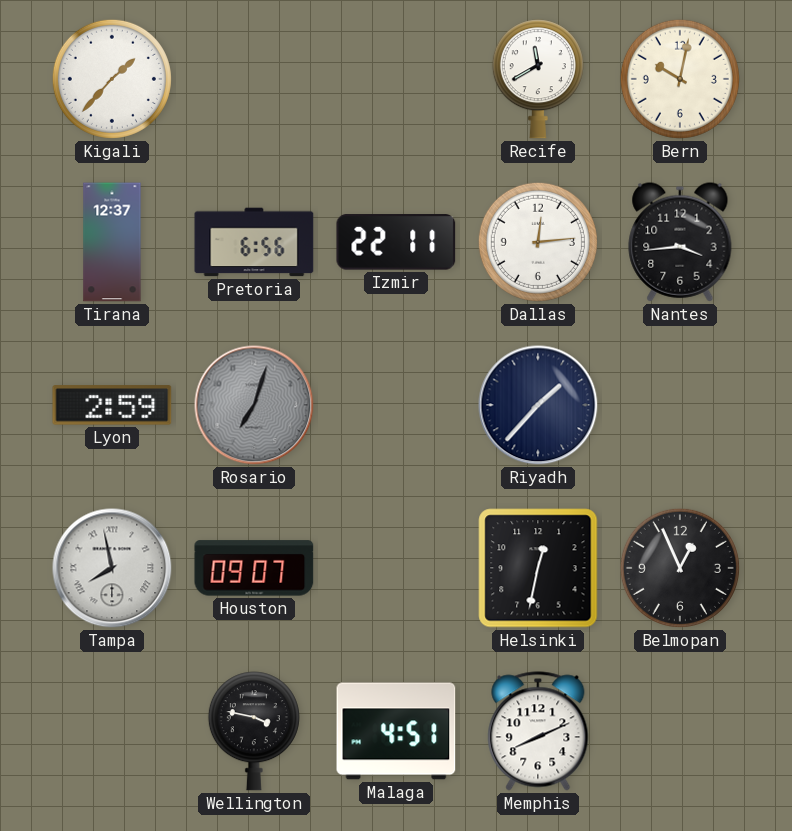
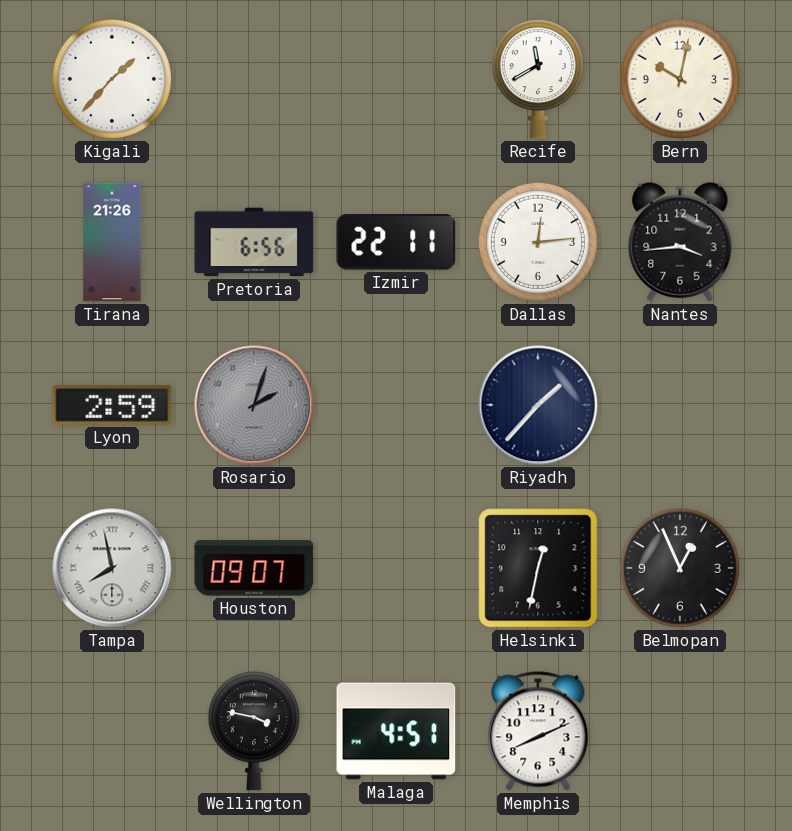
Tirana: 12:37 -> 21:26 (112, 242)
Rosario: 7:03 -> 2:03 (254, 405)
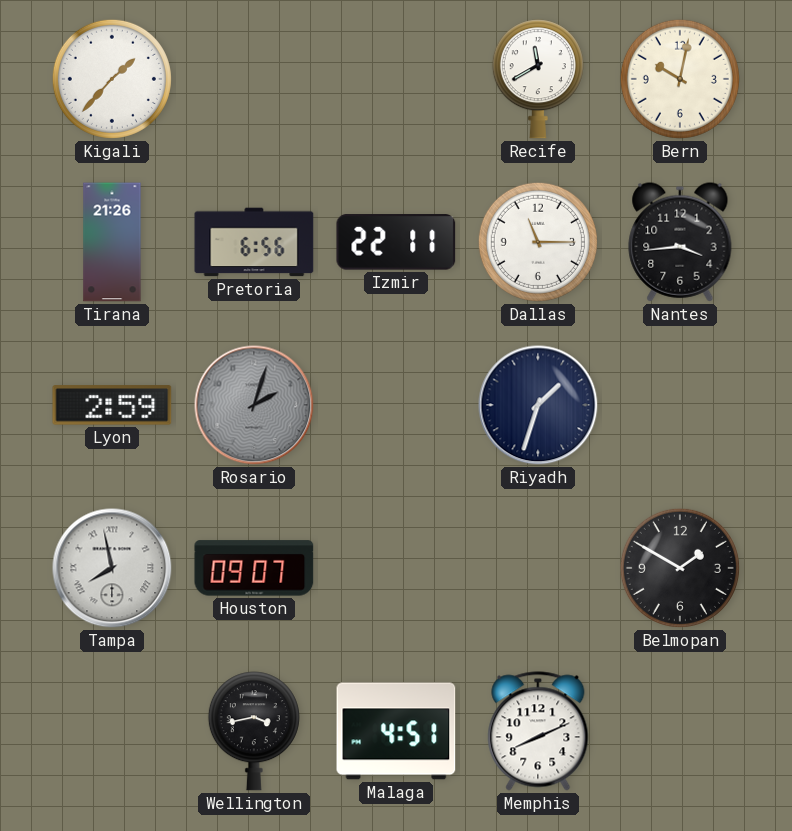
Dallas: 12:14 -> 11:15 (538, 242)
Riyadh: 1:37 -> 1:33 (538, 405)
Helsinki: 12:32 -> none (538, 568)
Belmopan: 12:56 -> 1:50 (680, 568)
Wellington: 3:47 -> 3:43 (254, 731)
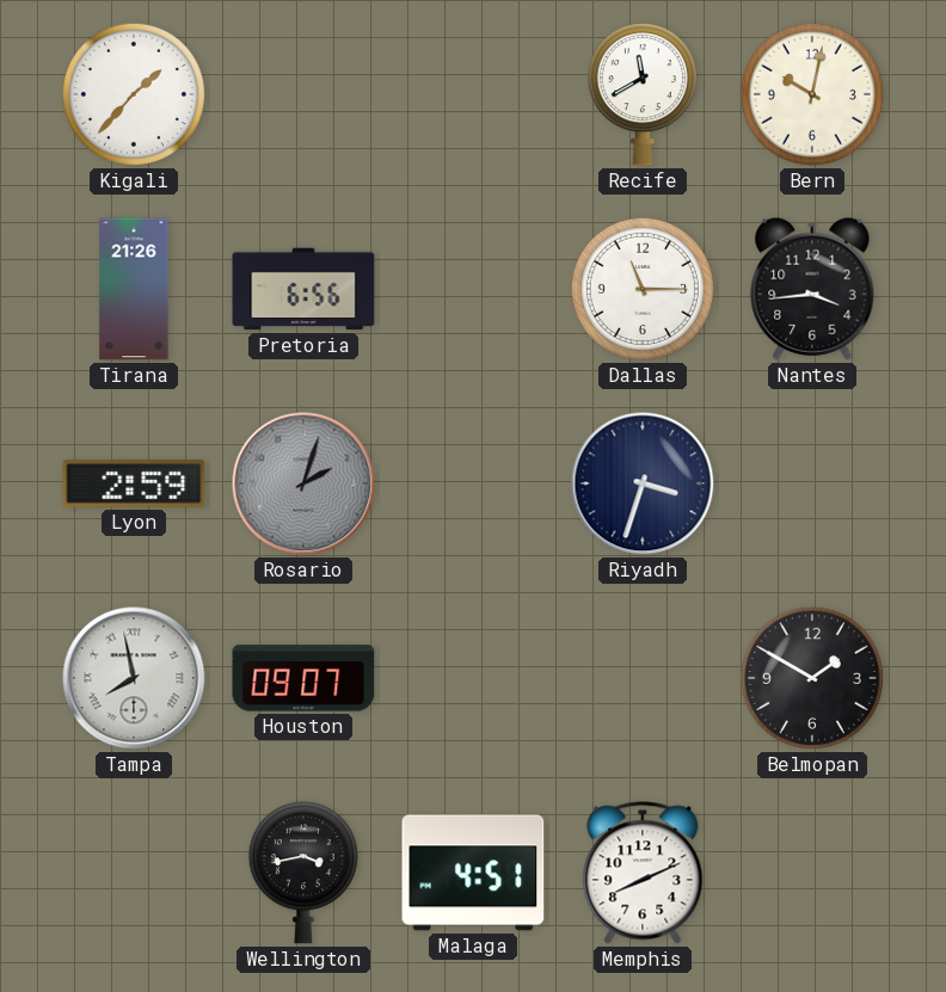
Izmir: 22:11 -> none (396, 242)
Riyadh: 1:33 -> 3:33 (643, 483)
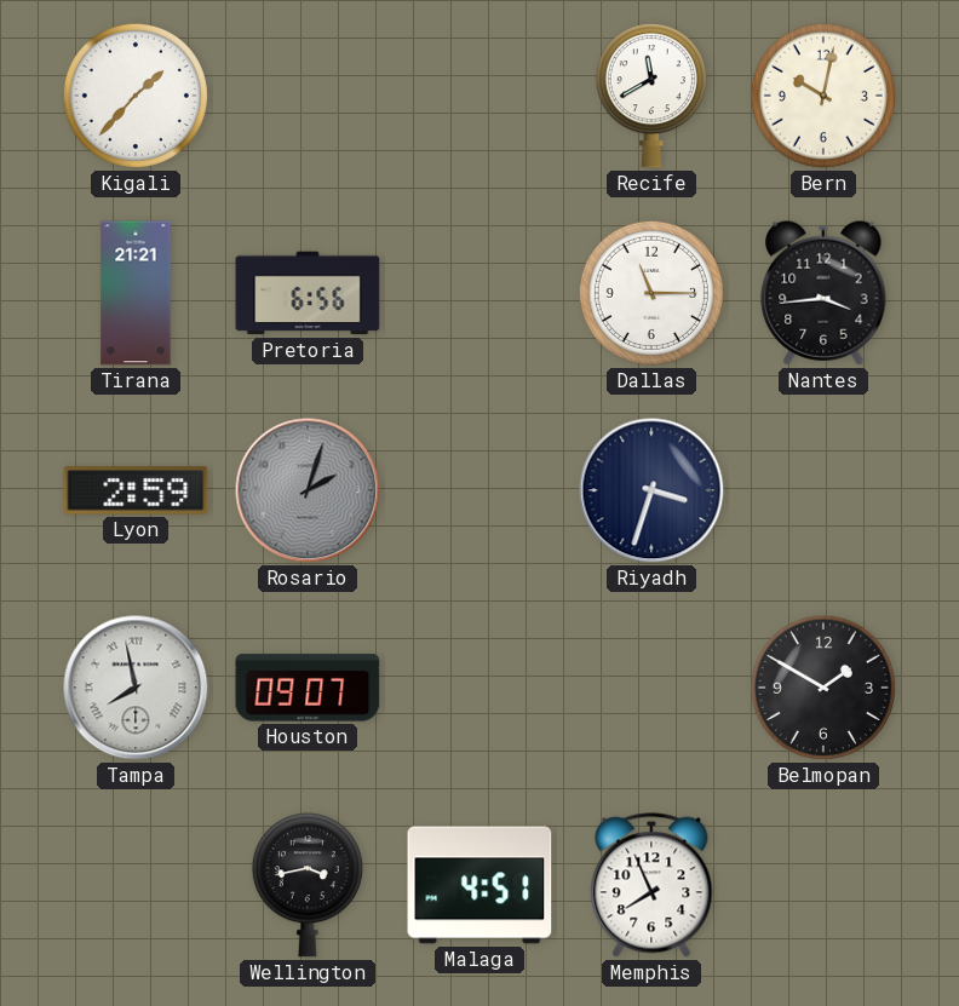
Tirana: 21:26 -> 21:21 (136, 293)
Memphis: 8:11 -> 7:56 (651, 885)
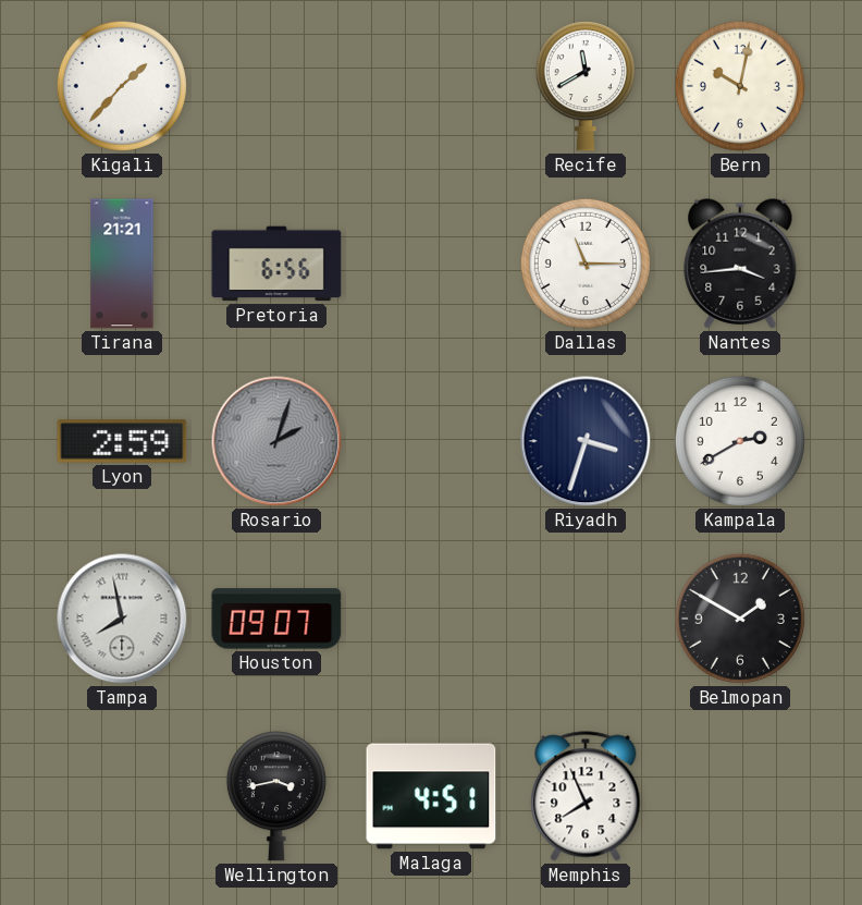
Kampala: none -> 2:40 (740, 441)
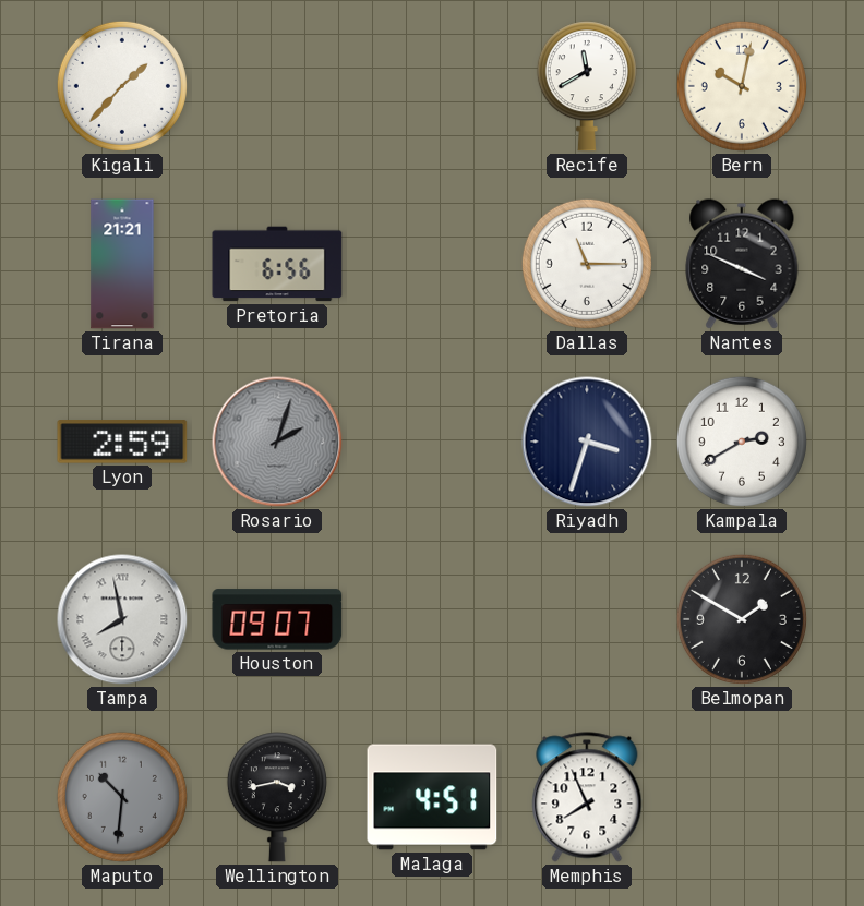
Nantes: 3:44 -> 3:49 (742, 264)
Maputo: none -> 10:31 (122, 797)
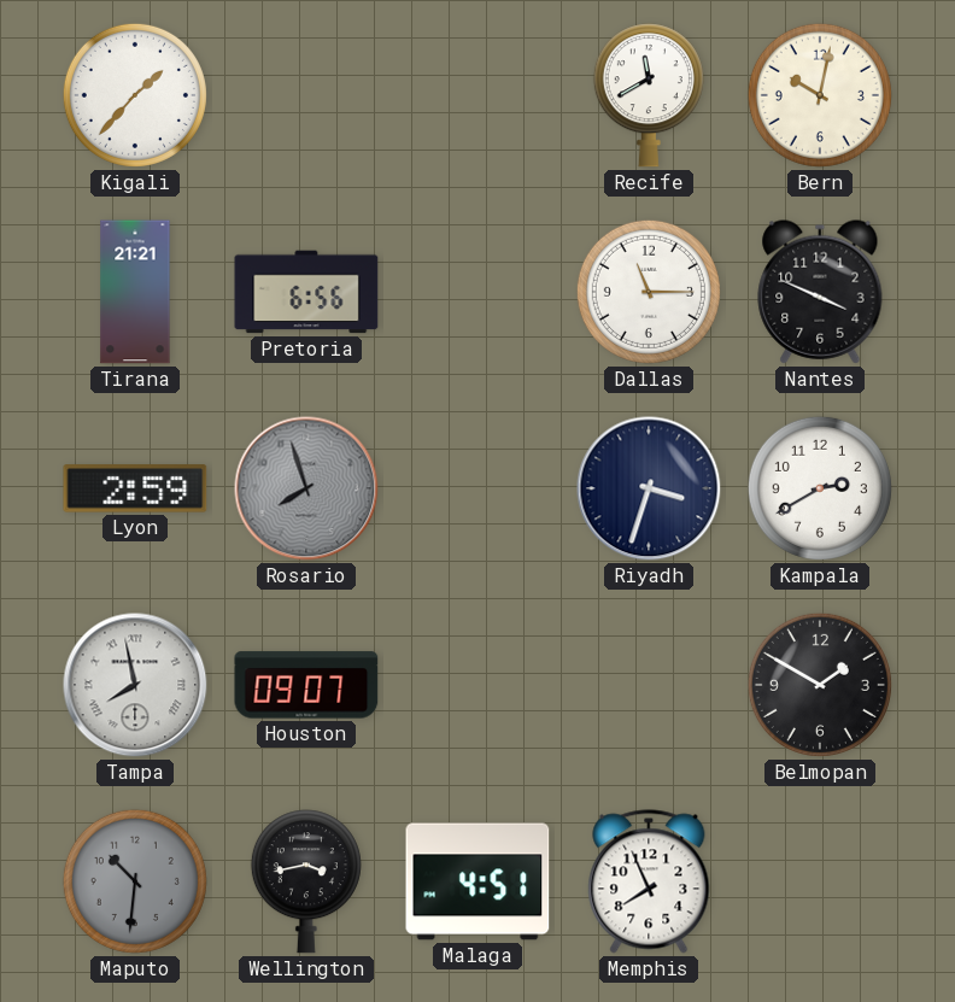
Rosario: 2:03 -> 7:57 (306, 488)
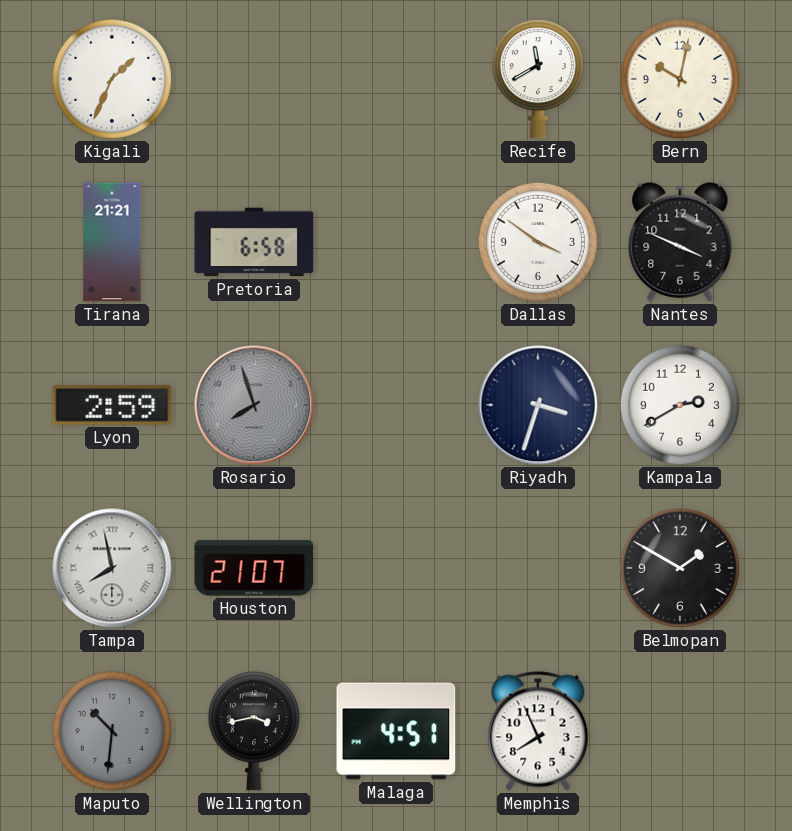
Kigali: 1:37 -> 1:34 (112, 79)
Pretoria: 6:56 -> 6:58 (254, 242)
Dallas: 11:15 -> 3:51 (538, 242)
Houston: 09:07 -> 21:07 (254, 568)
